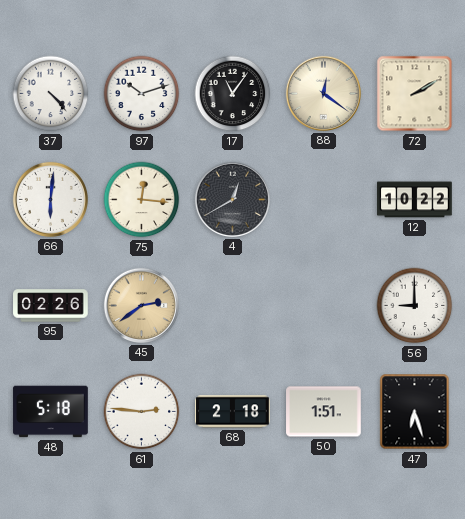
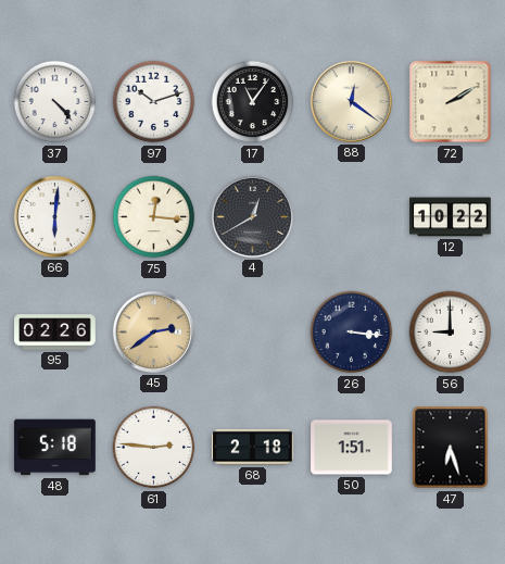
26: none -> 3:16 (352, 333)
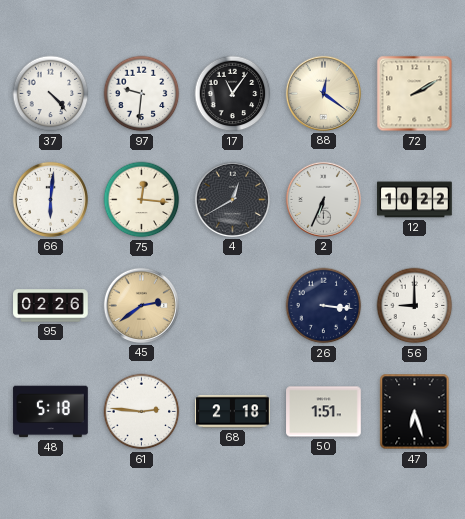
97: 10:12 -> 9:31 (142, 94)
2: none -> 6:34 (323, 199)
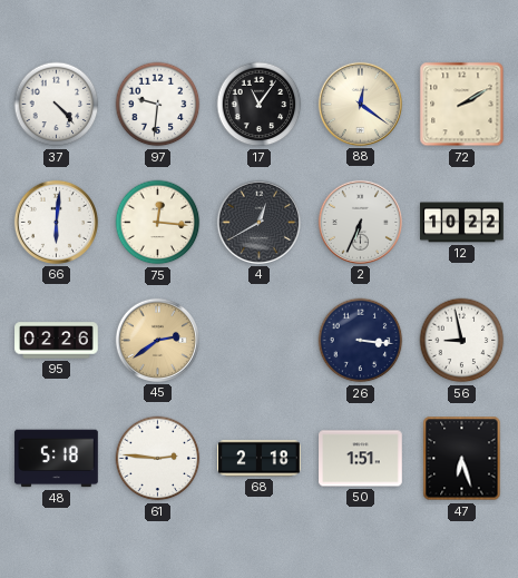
56: 9:00 -> 8:58 (462, 341)
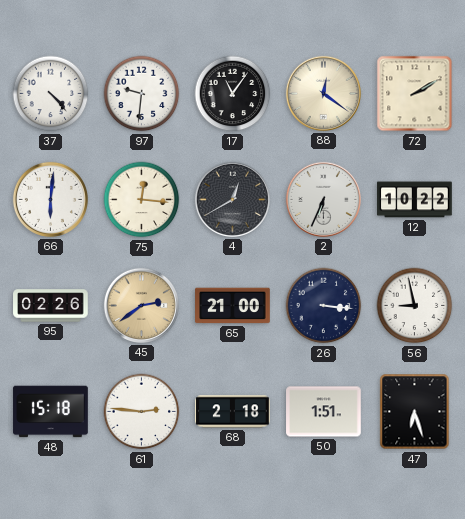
65: none -> 21:00 (233, 306)
48: 5:18 -> 15:18 (51, 412)
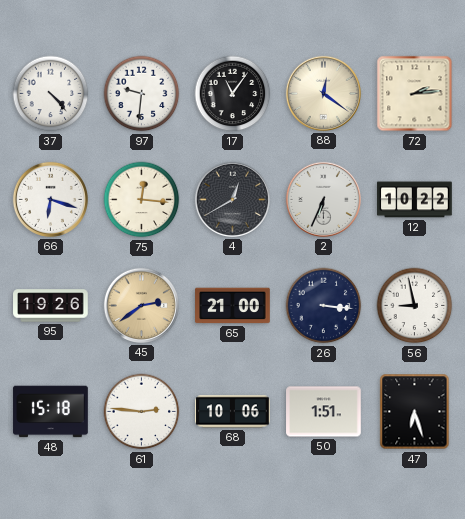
72: 2:10 -> 2:14 (415, 94)
66: 6:01 -> 6:18 (50, 199)
95: 02:26 -> 19:26 (51, 306)
68: 2:18 -> 10:06 (233, 412)
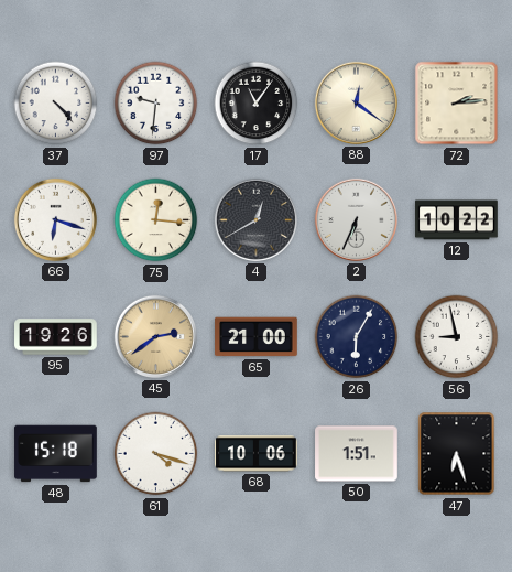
26: 3:16 -> 6:05 (357, 337)
61: 2:46 -> 4:18 (156, 454)
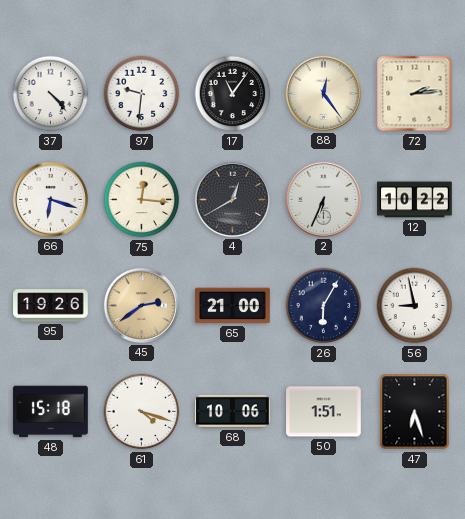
88: 12:21 -> 12:24 (323, 93)
